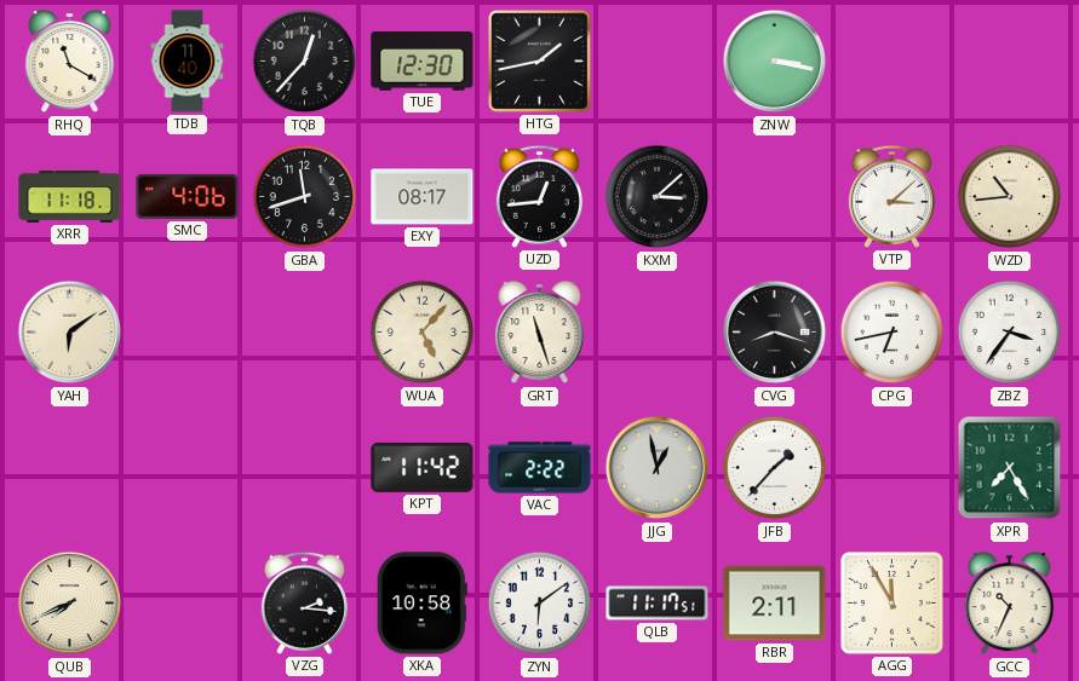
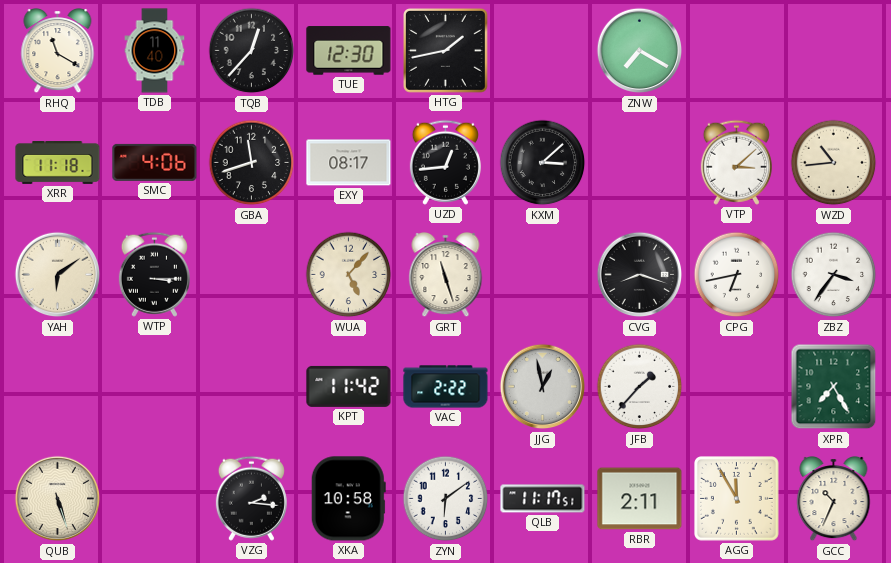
ZNW: 3:17 -> 7:20 (640, 51)
WTP: none -> 3:15 (154, 274)
QUB: 7:41 -> 5:27 (58, 499)
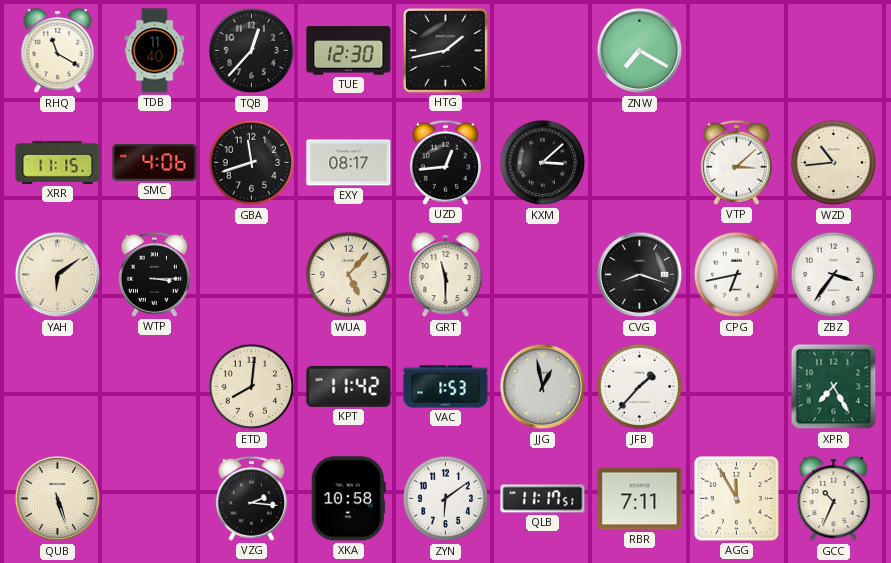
XRR: 11:18 -> 11:15 (58, 163)
GRT: 11:27 -> 11:30 (446, 276)
ETD: none -> 8:01 (252, 387)
VAC: 2:22 -> 1:53 (446, 387)
RBR: 2:11 -> 7:11 (640, 499)
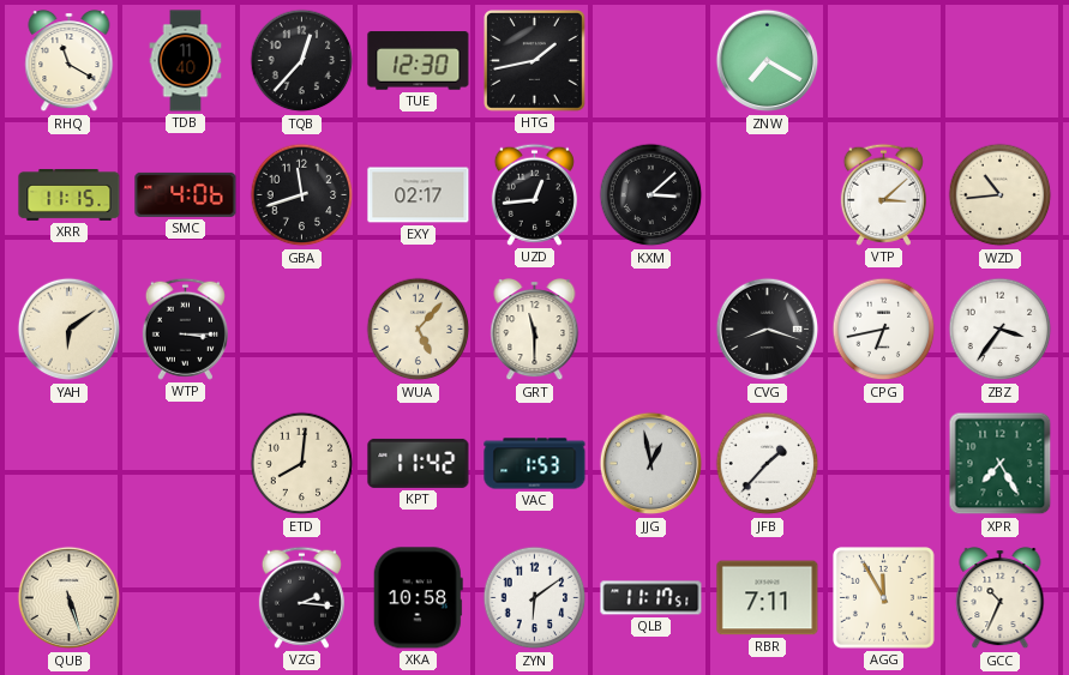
EXY: 08:17 -> 02:17 (419, 195)
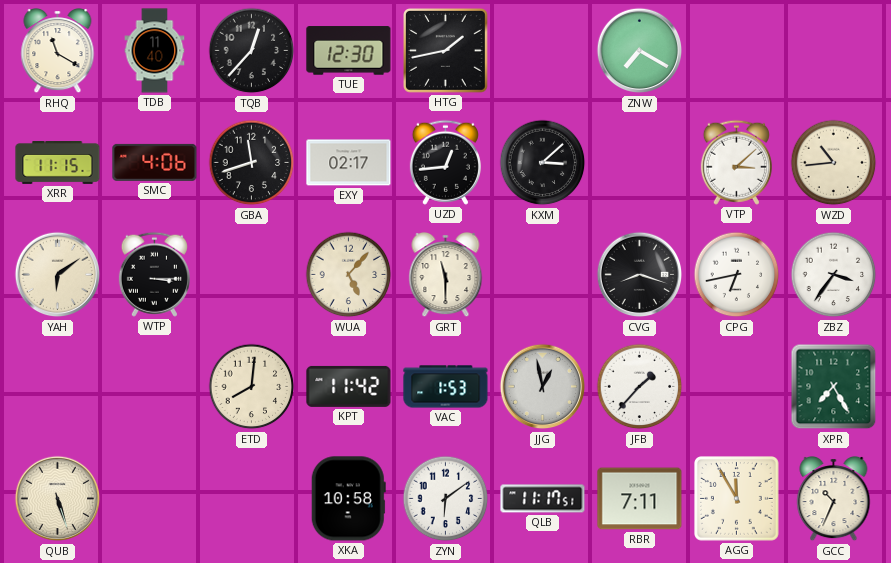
VZG: 2:16 -> none (301, 597)
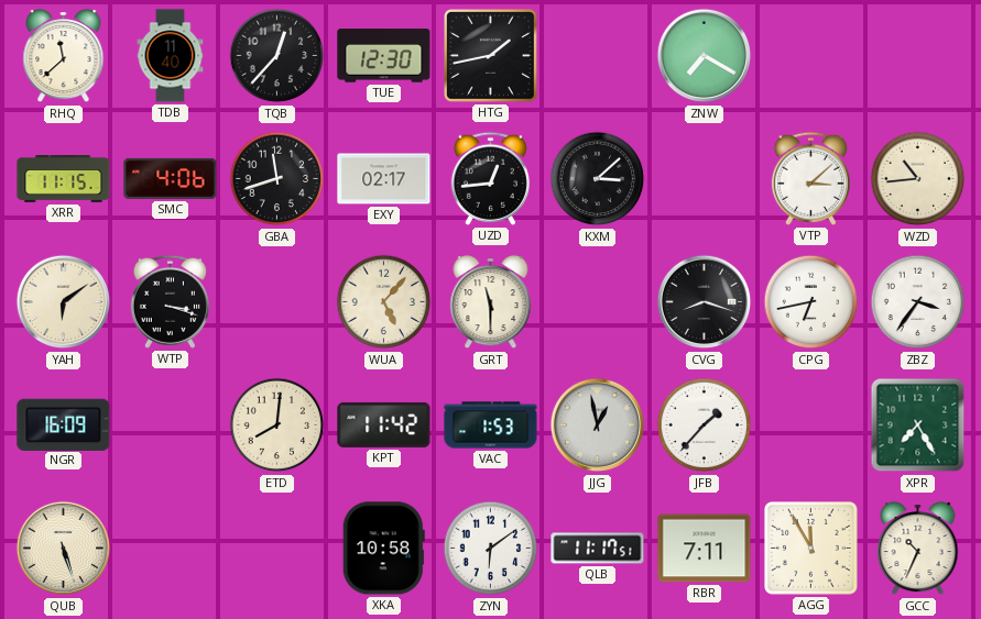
RHQ: 11:20 -> 11:38 (64, 57)
WTP: 3:15 -> 3:18 (170, 301)
NGR: none -> 16:09 (64, 424)
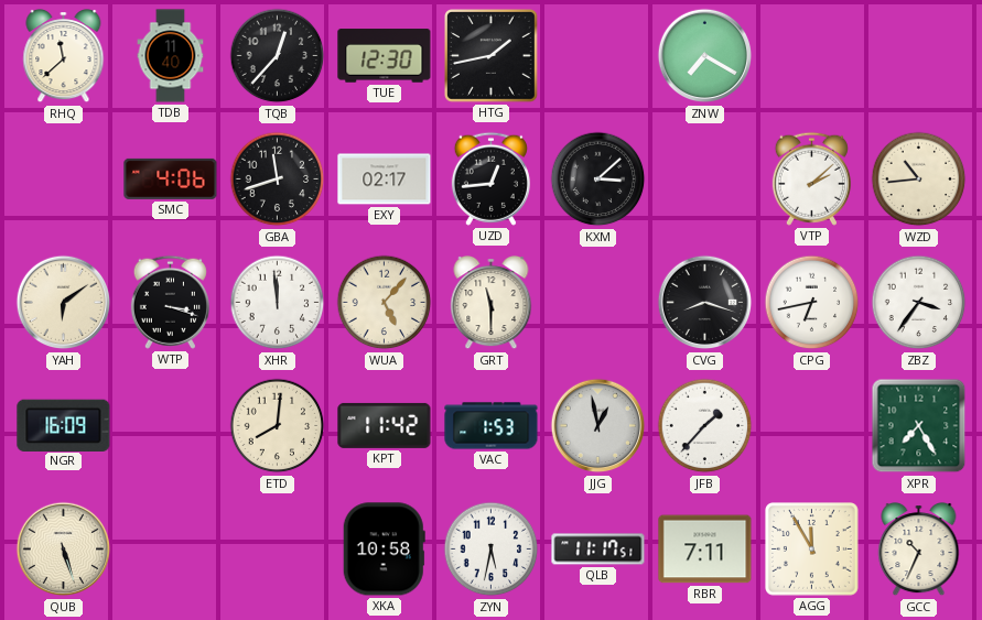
XRR: 11:15 -> none (64, 179)
VTP: 3:08 -> 2:08 (811, 178)
XHR: none -> 11:59 (278, 303)
ZYN: 6:09 -> 5:32 (492, 550)
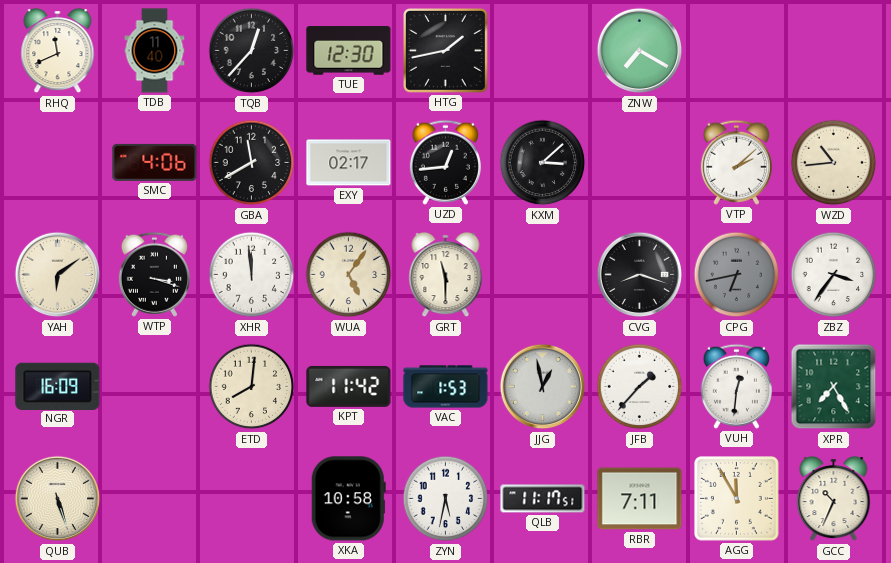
RHQ: 11:38 -> 11:41 (58, 52)
GBA: 11:42 -> 11:40 (252, 163)
WUA: 5:07 -> 5:06 (349, 275)
CPG dial: white -> grey (737, 275)
VUH: none -> 12:31 (736, 386)
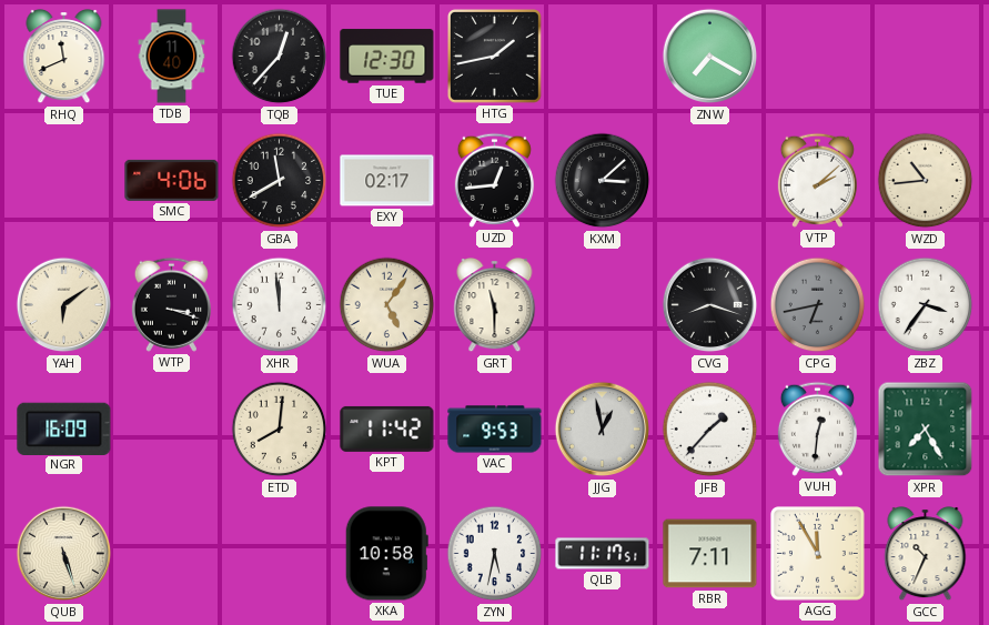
VAC: 1:53 -> 9:53 (495, 430)
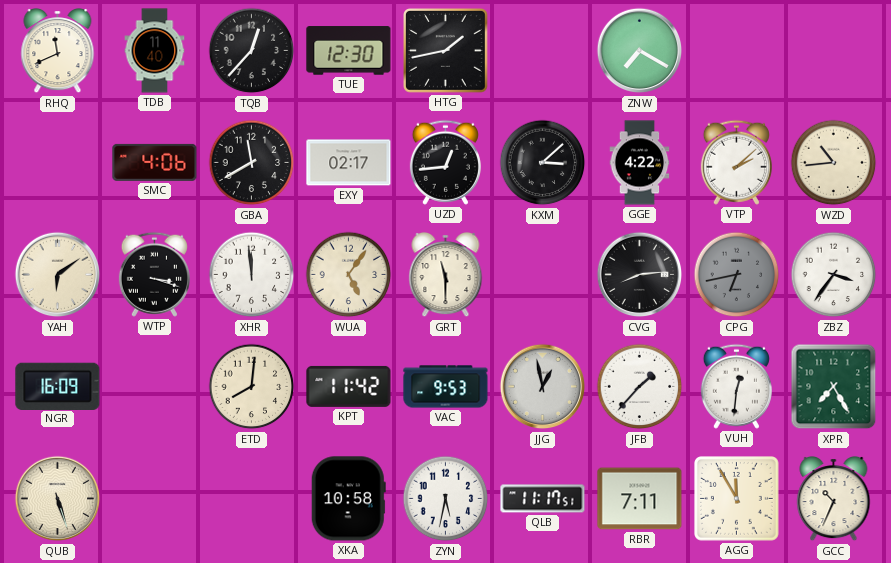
GGE: none -> 4:22 (640, 163)
CVG: 8:18 -> 8:14 (640, 275)
